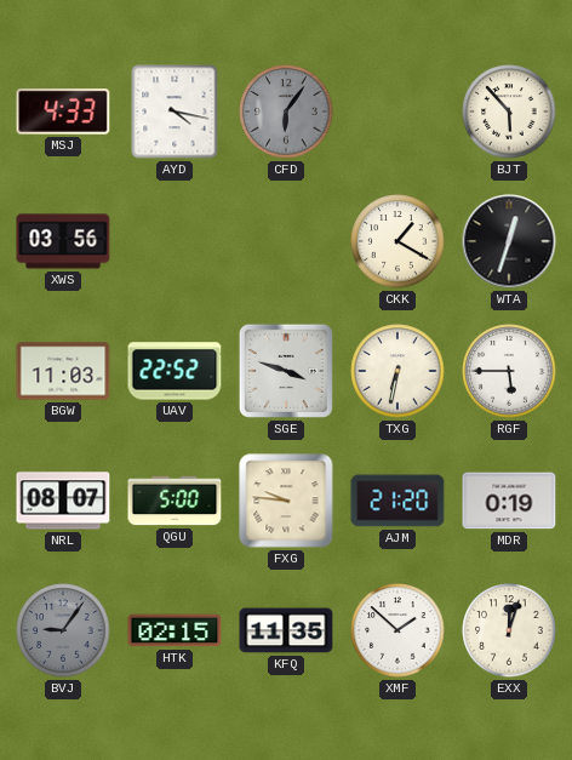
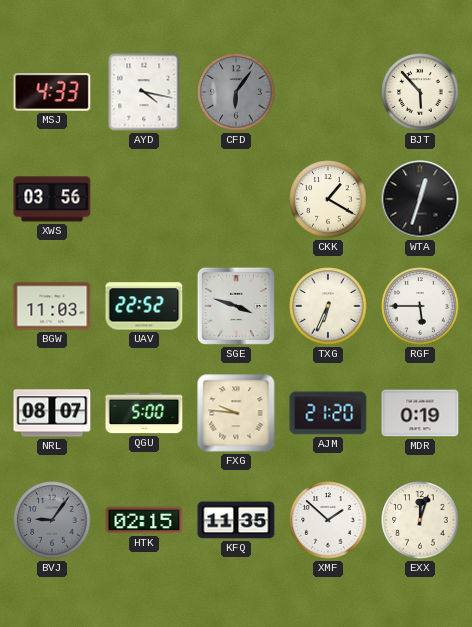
TXG: 6:32 -> 6:34 (328, 306)
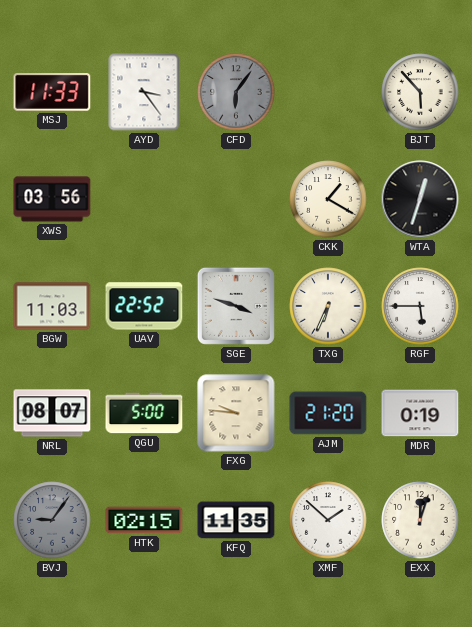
MSJ: 4:33 -> 11:33 (52, 93)
AYD: 4:17 -> 3:24 (144, 92)
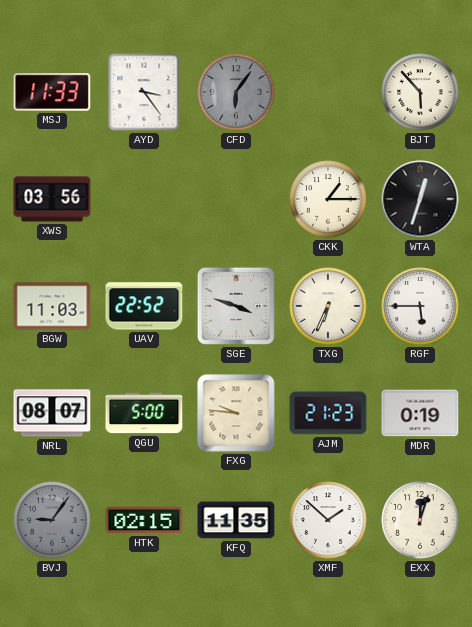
CKK: 1:20 -> 1:15 (328, 199)
AJM: 21:20 -> 21:23 (328, 413)
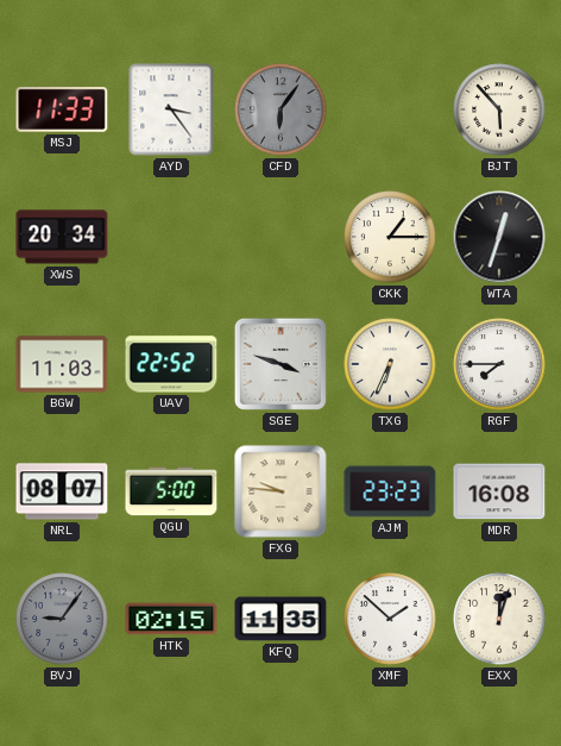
XWS: 03:56 -> 20:34 (62, 237)
RGF: 5:45 -> 7:45 (499, 364)
AJM: 21:23 -> 23:23 (390, 491)
MDR: 0:19 -> 16:08 (499, 491)
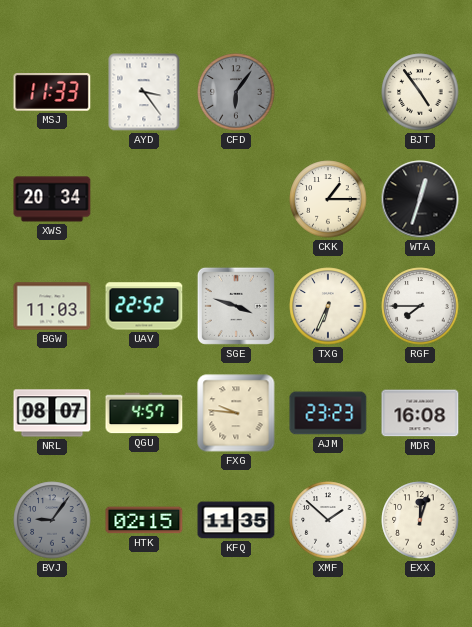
BJT: 5:53 -> 4:54 (420, 92)
QGU: 5:00 -> 4:57 (144, 413)
